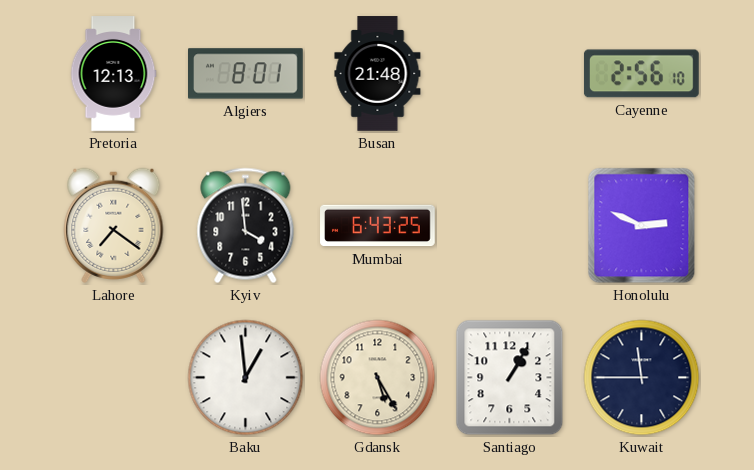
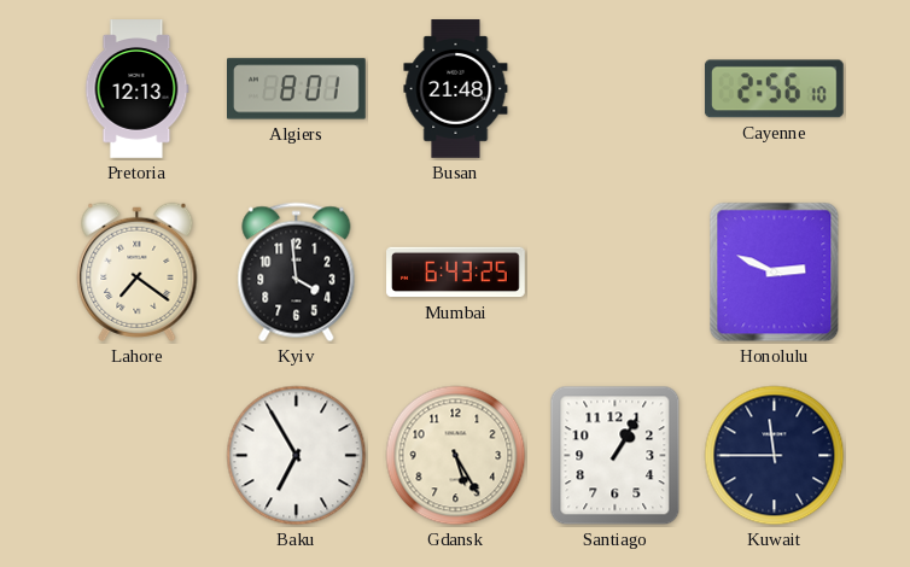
Baku: 12:59 -> 6:55 (297, 456)
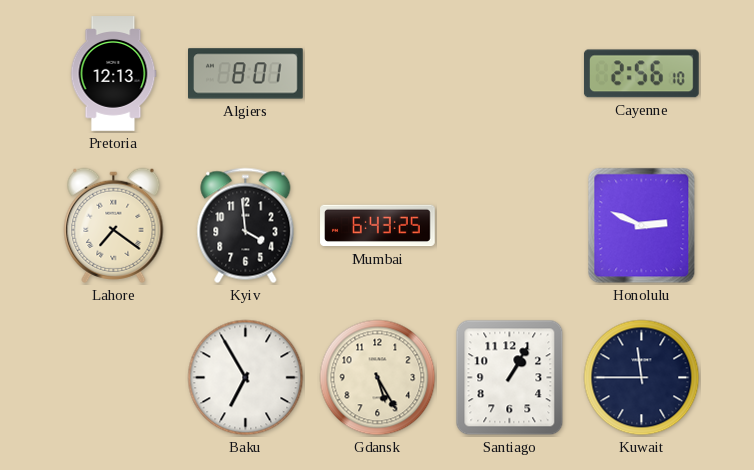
Busan: 21:48 -> none (456, 89)
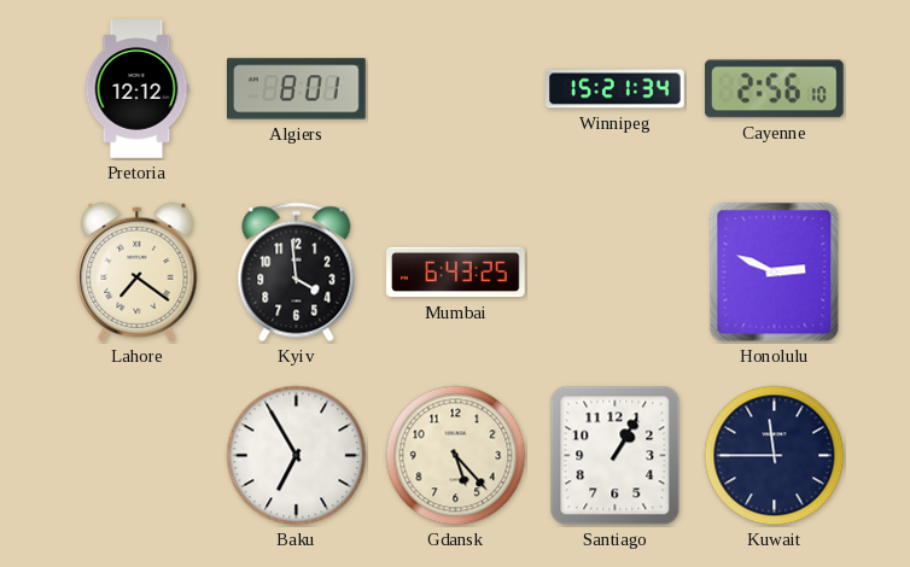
Pretoria: 12:13 -> 12:12 (136, 89)
Winnipeg: none -> 15:21 (616, 89)
Gdansk: 5:25 -> 5:23 (456, 456)
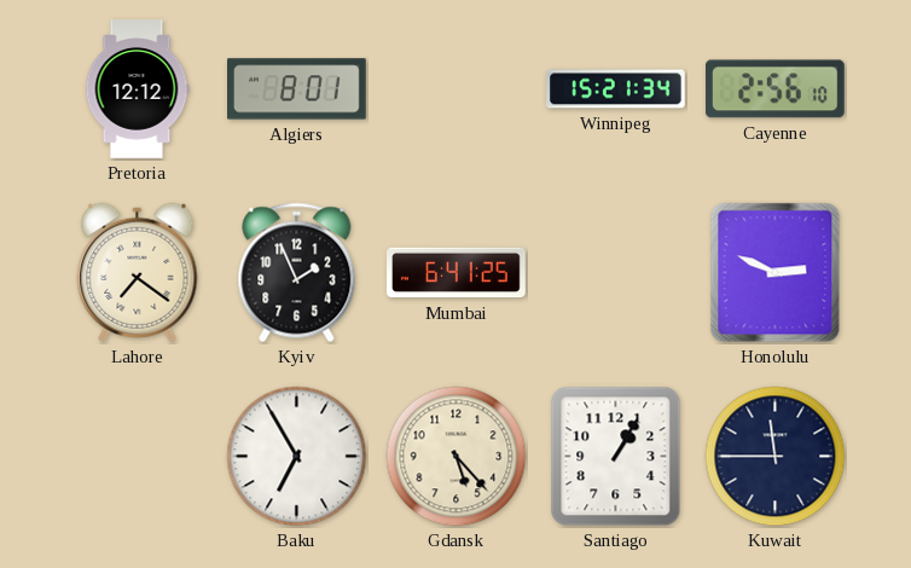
Kyiv: 3:59 -> 1:56 (297, 273)
Mumbai: 6:43 -> 6:41 (457, 273)
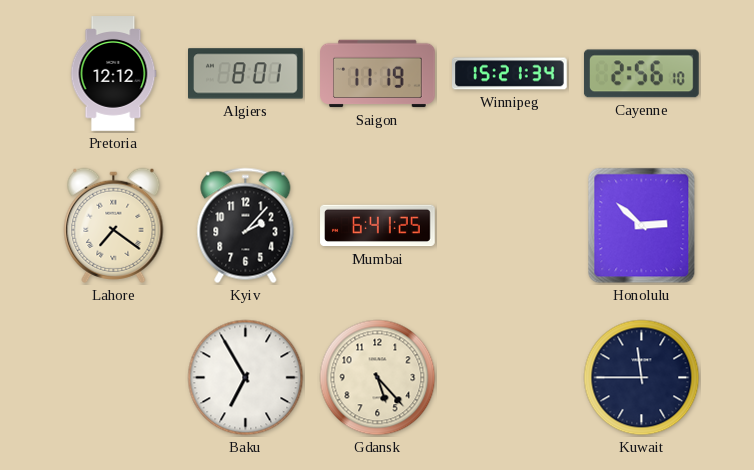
Saigon: none -> 11:19 (378, 74)
Kyiv: 1:56 -> 2:07 (246, 226)
Honolulu: 2:49 -> 2:52 (642, 226)
Santiago: 1:05 -> none (616, 457)
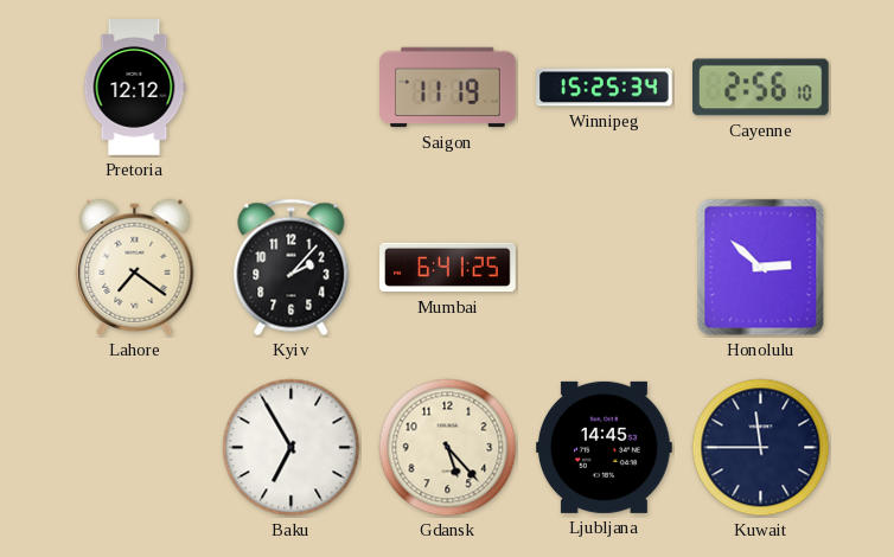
Algiers: 8:01 -> none (246, 74)
Winnipeg: 15:21 -> 15:25 (605, 88)
Ljubljana: none -> 14:45 (605, 447)
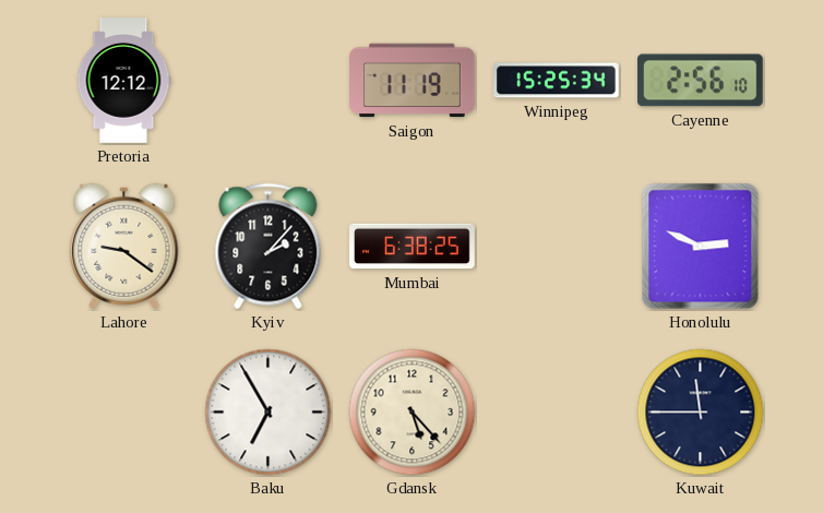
Lahore: 7:21 -> 9:21 (124, 246)
Mumbai: 6:41 -> 6:38 (413, 247)
Honolulu: 2:52 -> 2:49 (701, 247)
Ljubljana: 14:45 -> none (605, 447)
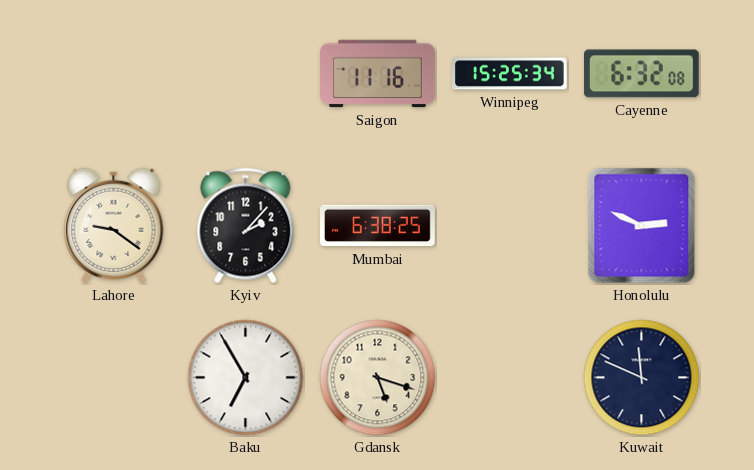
Pretoria: 12:12 -> none (123, 81)
Saigon: 11:19 -> 11:16 (378, 74)
Cayenne: 2:56 -> 6:32 (641, 74)
Gdansk: 5:23 -> 5:18 (378, 378)
Kuwait: 11:45 -> 11:49 (642, 378)
